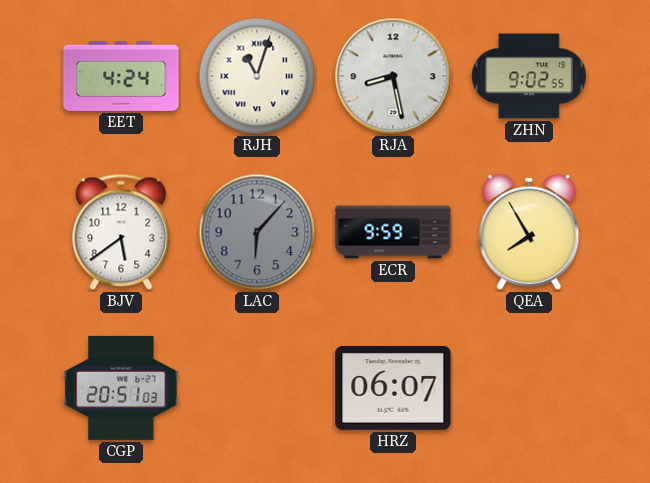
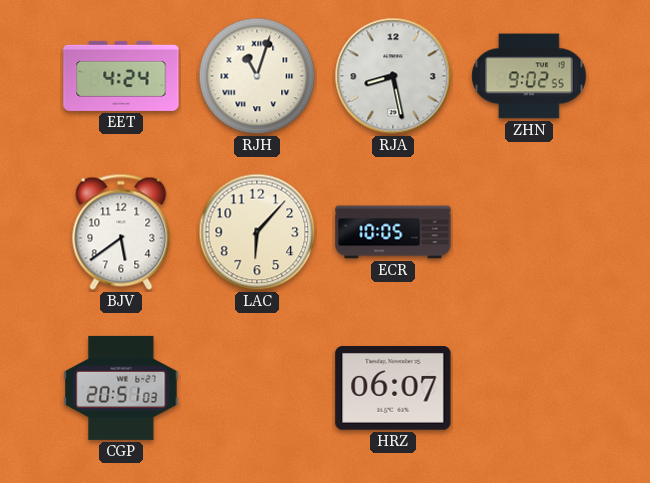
LAC dial: grey -> cream (257, 232)
ECR: 9:59 -> 10:05 (393, 232)
QEA: 7:55 -> none (529, 232)
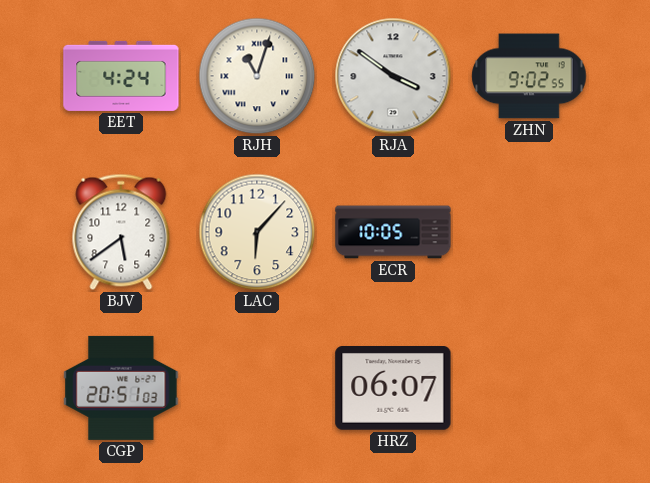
RJA: 8:28 -> 3:51 (393, 76)
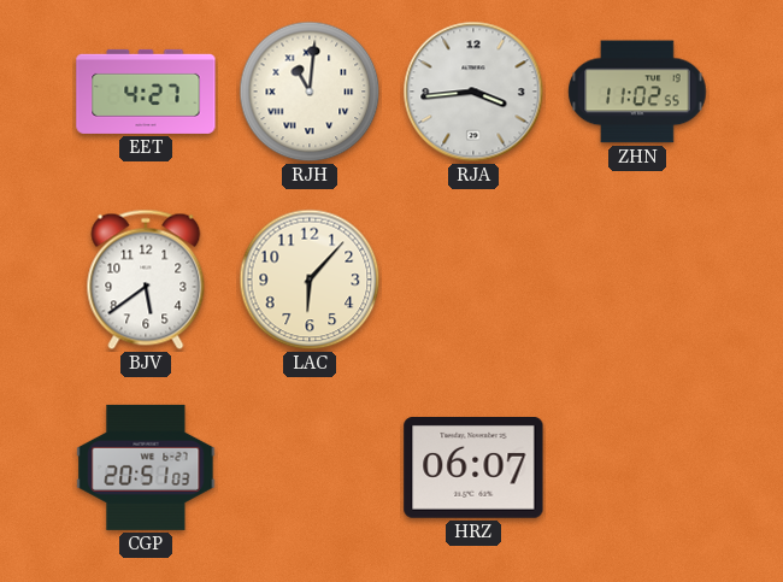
EET: 4:24 -> 4:27 (146, 92)
RJH: 11:03 -> 11:01 (310, 92)
RJA: 3:51 -> 3:44 (473, 92)
ZHN: 9:02 -> 11:02 (637, 92)
ECR: 10:05 -> none (393, 232)
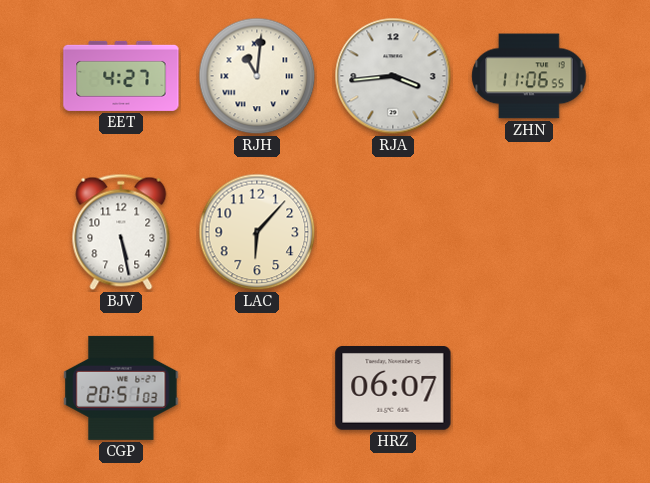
ZHN: 11:02 -> 11:06 (529, 76)
BJV: 5:39 -> 5:28 (121, 232)
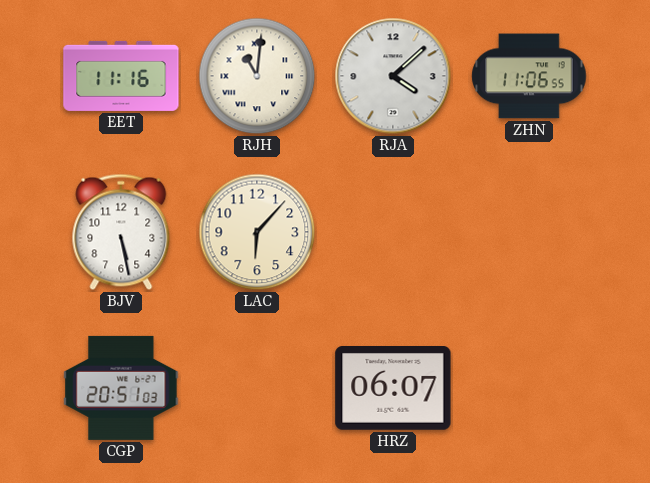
EET: 4:27 -> 11:16 (121, 76)
RJA: 3:44 -> 4:08 (393, 76)
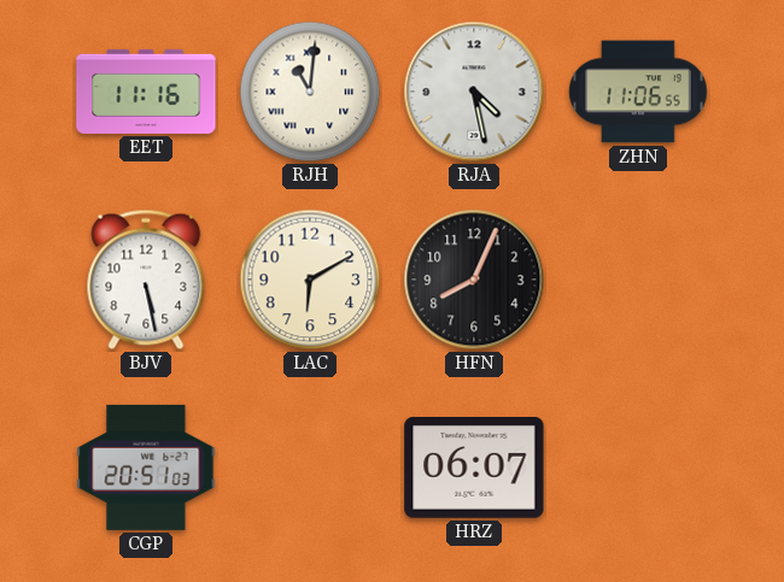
RJA: 4:08 -> 4:28 (474, 92)
LAC: 6:07 -> 6:10 (310, 280)
HFN: none -> 8:04 (474, 280)
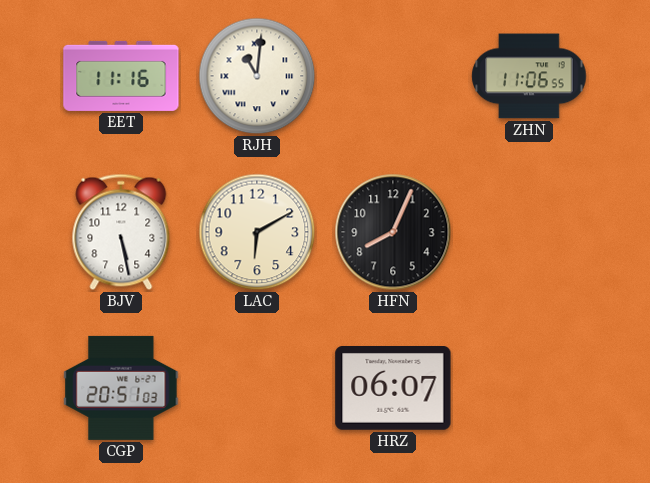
RJA: 4:28 -> none (474, 92)
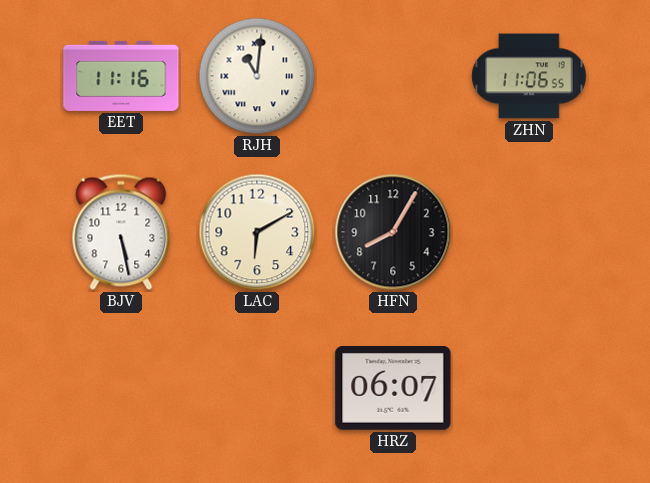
HFN: 8:04 -> 8:05 (393, 232)
CGP: 20:51 -> none (121, 388)
